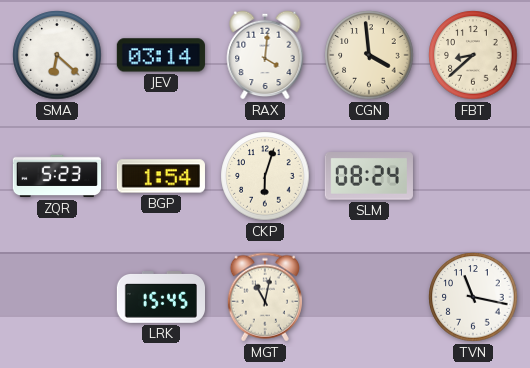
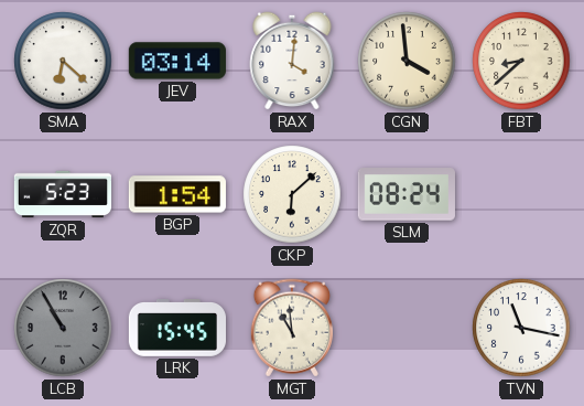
CKP: 6:03 -> 6:08 (292, 194)
LCB: none -> 10:55 (63, 328)
MGT: 11:02 -> 10:59 (292, 328)
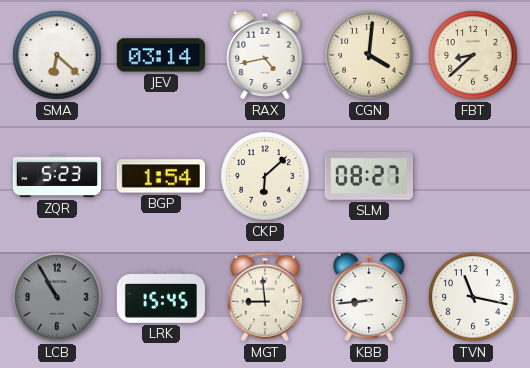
RAX: 4:01 -> 4:43 (265, 55)
CGN: 3:59 -> 4:01 (369, 55)
SLM: 08:24 -> 08:27 (369, 176)
MGT: 10:59 -> 8:59 (265, 297)
KBB: none -> 8:44 (369, 297)
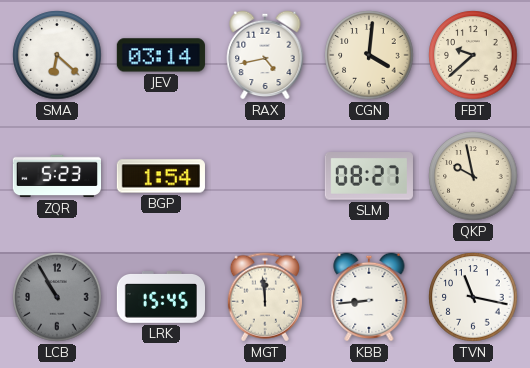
FBT: 8:38 -> 9:38 (473, 55)
CKP: 6:08 -> none (265, 176)
QKP: none -> 9:58 (473, 176)
MGT: 8:59 -> 11:59 (265, 297)
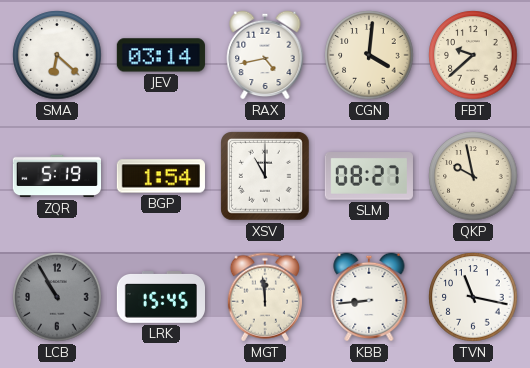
ZQR: 5:23 -> 5:19 (56, 176)
XSV: none -> 11:00 (266, 177)
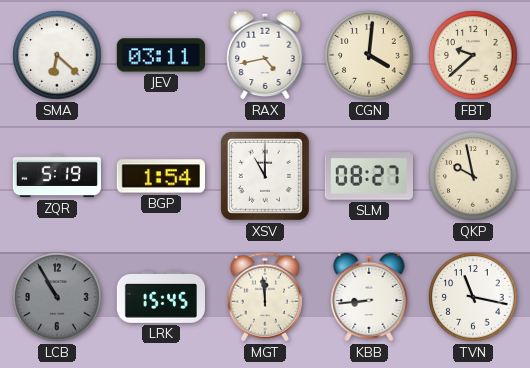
JEV: 03:14 -> 03:11 (161, 55)
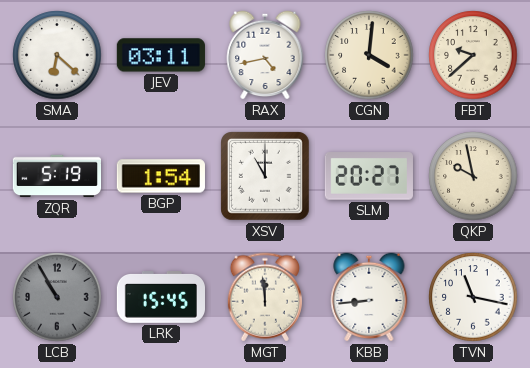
SLM: 08:27 -> 20:27 (369, 176)
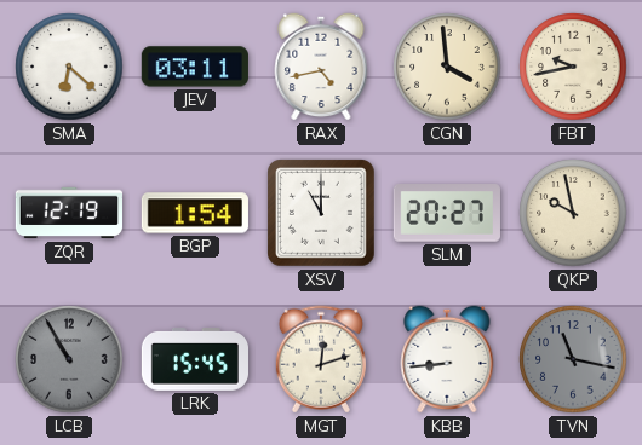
CGN: 4:01 -> 3:59 (447, 67)
FBT: 9:38 -> 9:43 (573, 67)
ZQR: 5:19 -> 12:19 (68, 213)
MGT: 11:59 -> 12:12 (321, 359)
TVN dial: white -> grey (573, 359)
